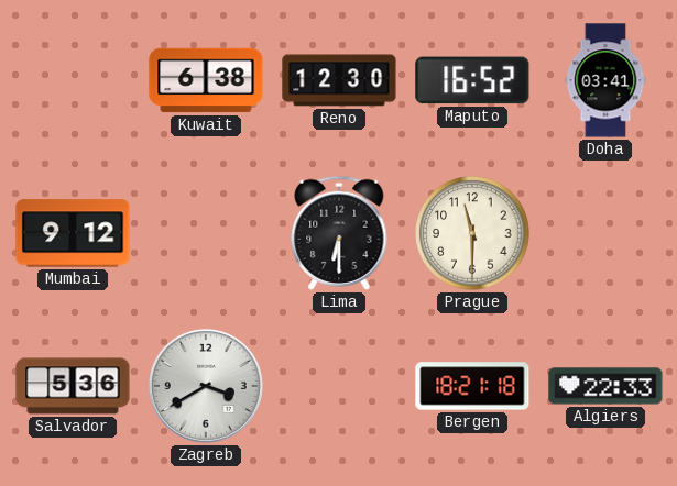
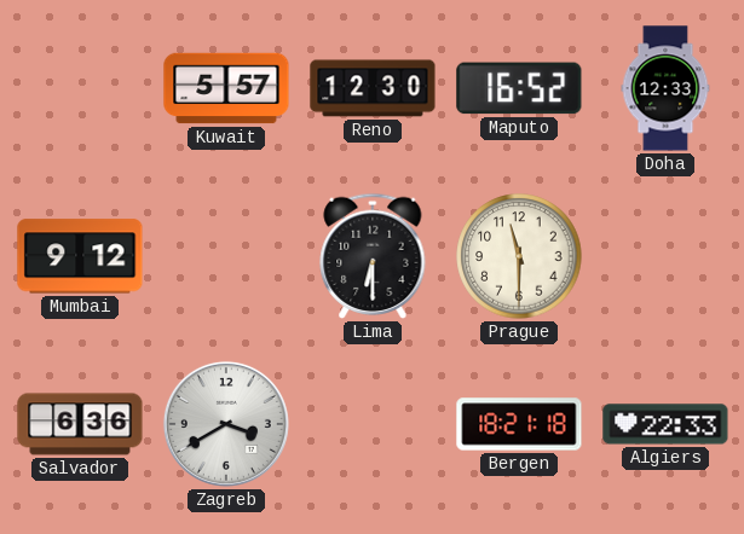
Kuwait: 6:38 -> 5:57 (226, 88)
Doha: 03:41 -> 12:33 (665, 88)
Salvador: 5:36 -> 6:36 (80, 424)
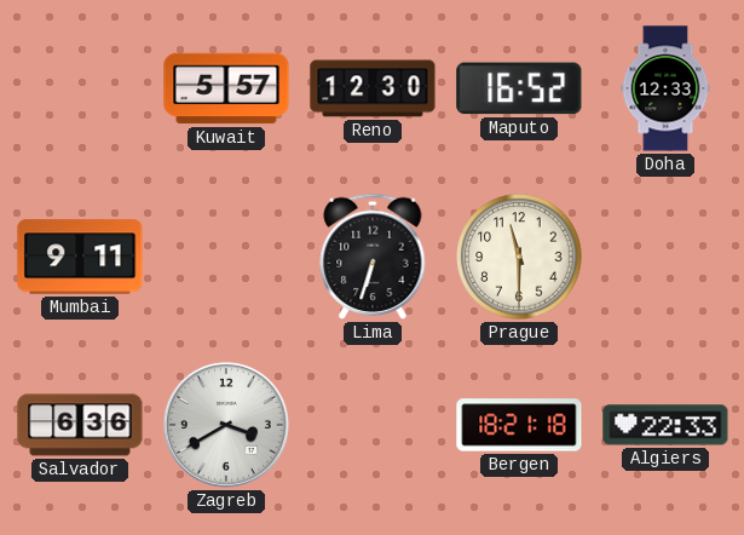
Mumbai: 9:12 -> 9:11 (80, 257)
Lima: 6:30 -> 6:33 (373, 257)
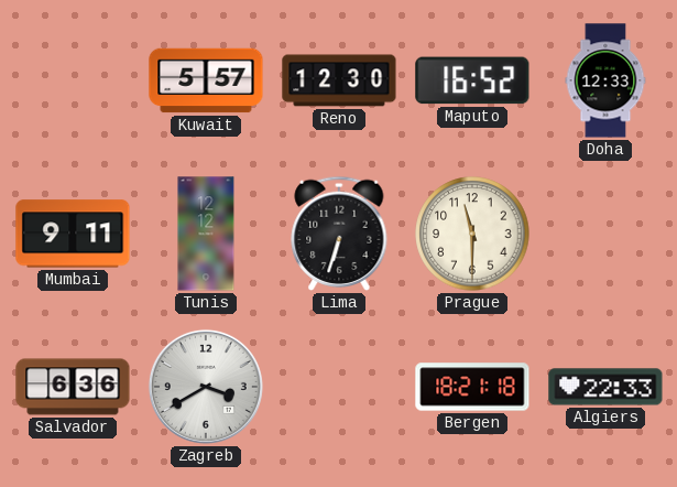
Tunis: none -> 12:12 (206, 234)
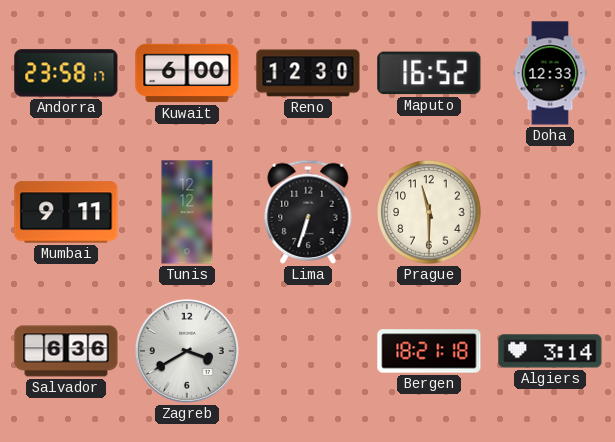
Andorra: none -> 23:58 (66, 73)
Kuwait: 5:57 -> 6:00 (187, 73)
Algiers: 22:33 -> 3:14 (550, 351)
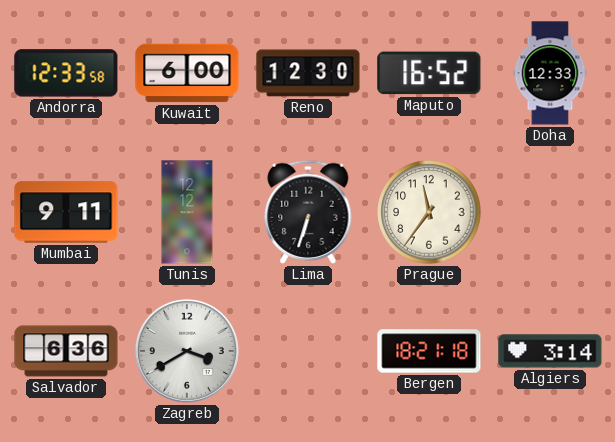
Andorra: 23:58 -> 12:33 (66, 73)
Prague: 11:30 -> 11:36 (429, 212)
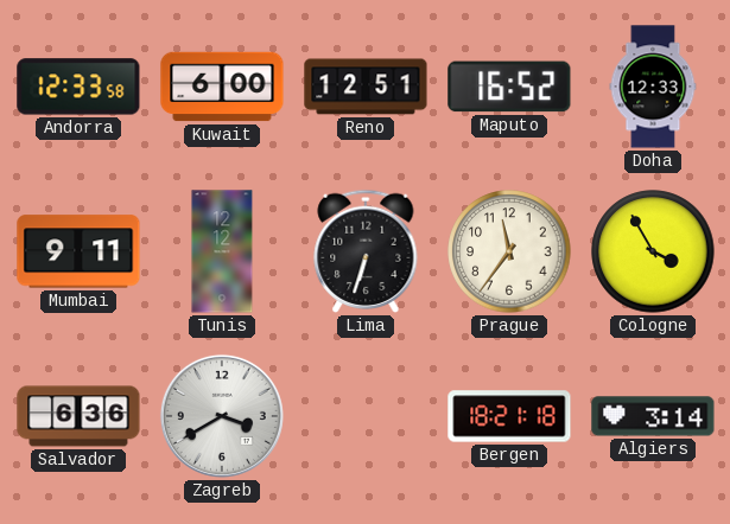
Reno: 12:30 -> 12:51 (366, 87)
Cologne: none -> 3:55 (653, 251)
